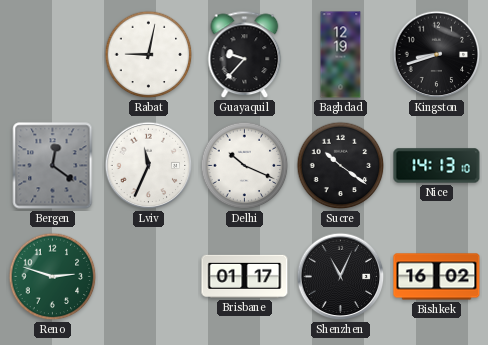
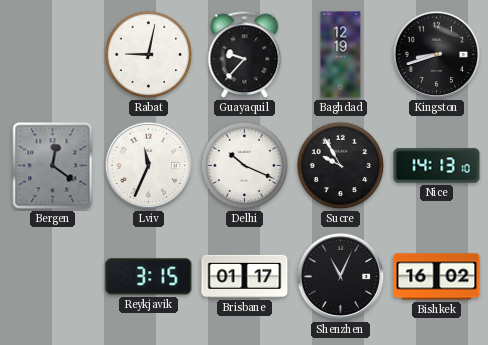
Sucre: 10:21 -> 9:55 (341, 166)
Reno: 2:48 -> none (53, 277)
Reykjavik: none -> 3:15 (149, 277)
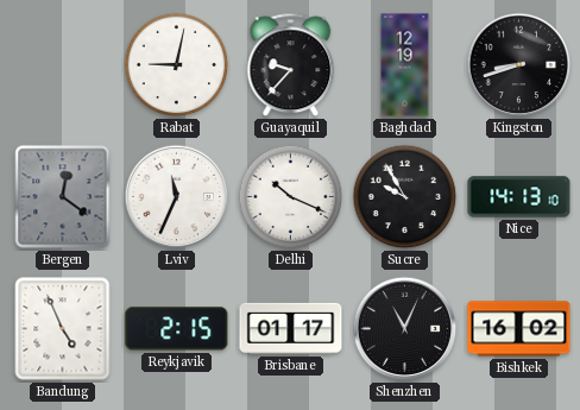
Bandung: none -> 4:56 (63, 329)
Reykjavik: 3:15 -> 2:15 (177, 329)
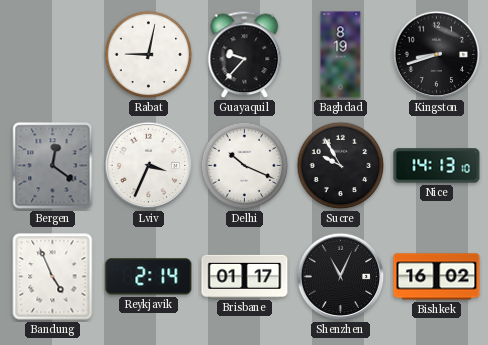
Baghdad: 12:19 -> 8:19 (341, 55)
Lviv: 11:34 -> 3:34 (149, 166)
Reykjavik: 2:15 -> 2:14 (149, 277)
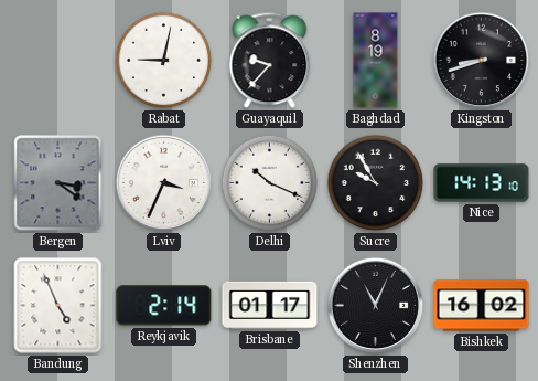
Bergen: 12:21 -> 3:21 (58, 183)
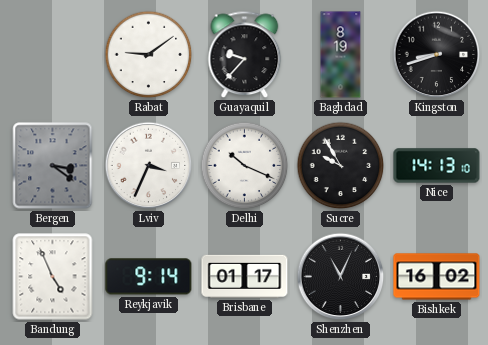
Rabat: 9:02 -> 9:09 (149, 55)
Reykjavik: 2:14 -> 9:14 (149, 277)
